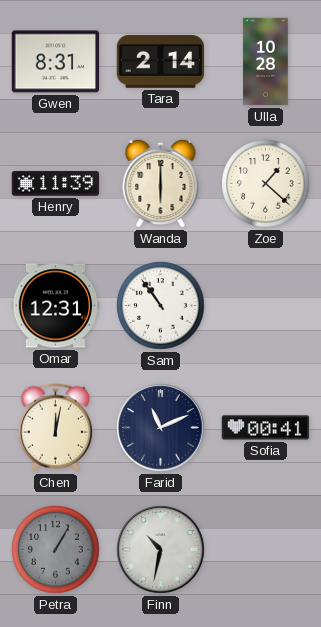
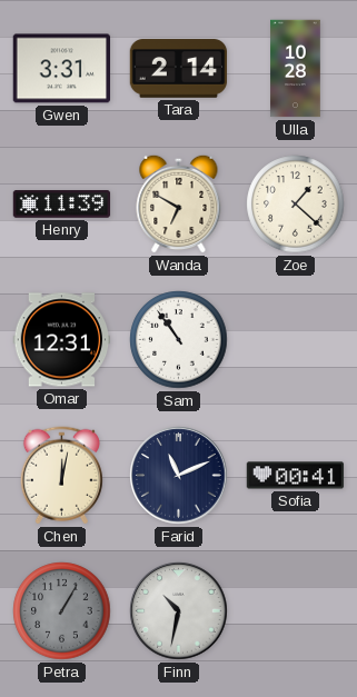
Gwen: 8:31 -> 3:31 (62, 69)
Wanda: 6:00 -> 6:50 (179, 203)
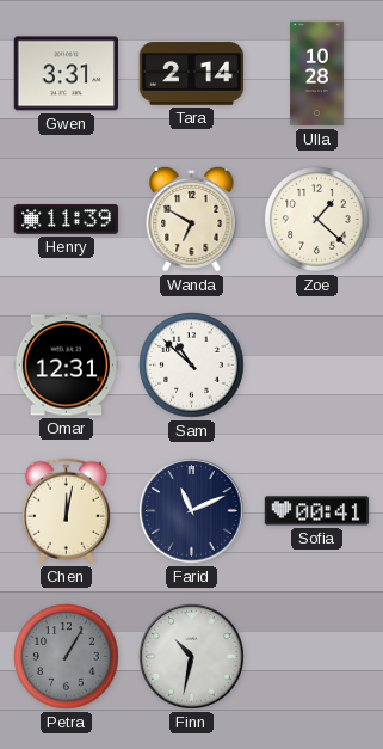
Sam: 10:54 -> 10:52 (192, 366)
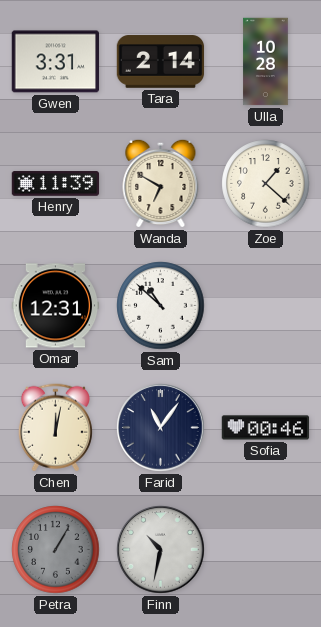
Farid: 11:11 -> 11:06 (161, 428)
Sofia: 00:41 -> 00:46 (266, 428)
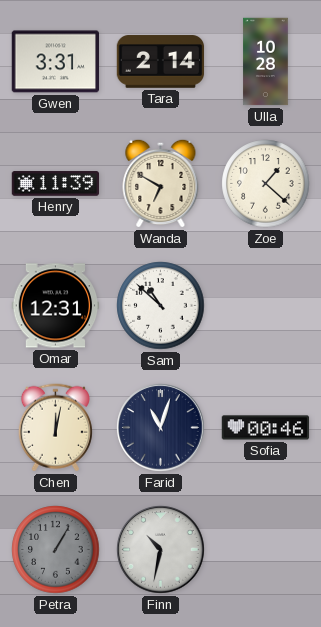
Farid: 11:06 -> 11:03 (161, 428)
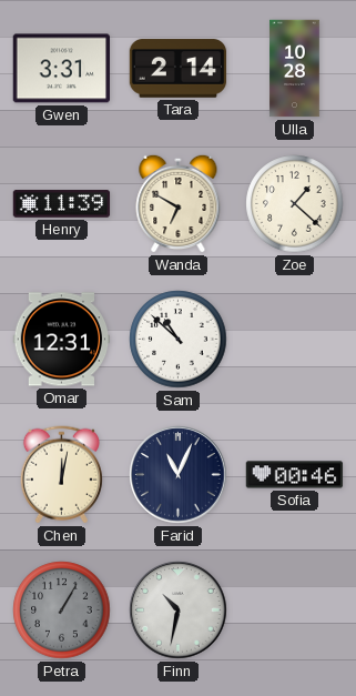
Farid: 11:03 -> 11:04 (179, 475)
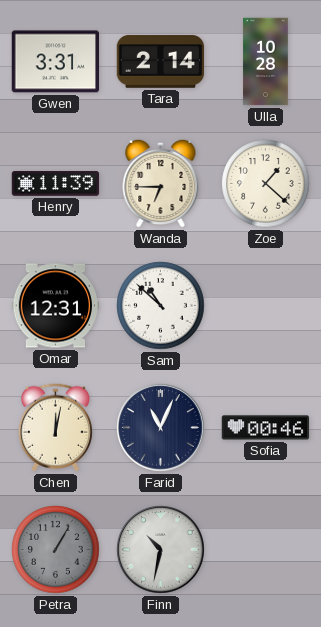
Wanda: 6:50 -> 6:45 (161, 183)
